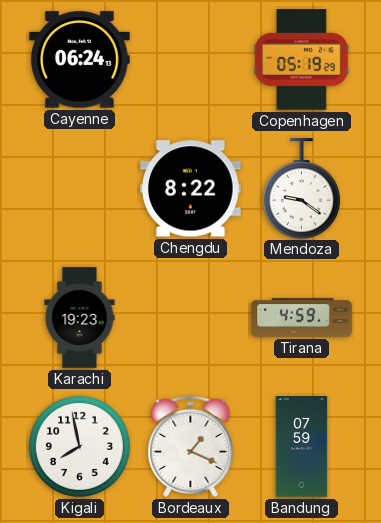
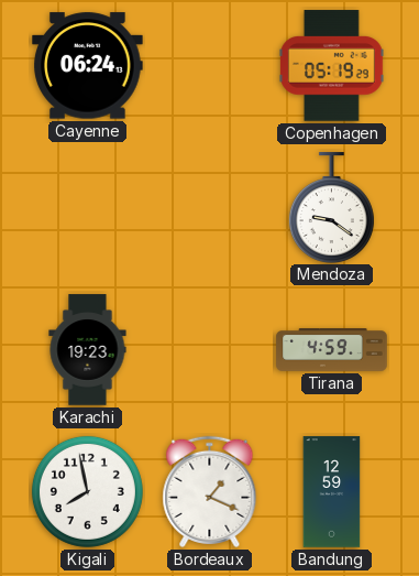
Chengdu: 8:22 -> none (191, 189)
Bandung: 07:59 -> 12:59 (332, 492)
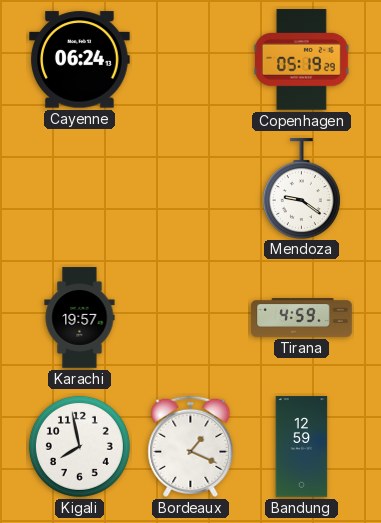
Karachi: 19:23 -> 19:57 (80, 318)
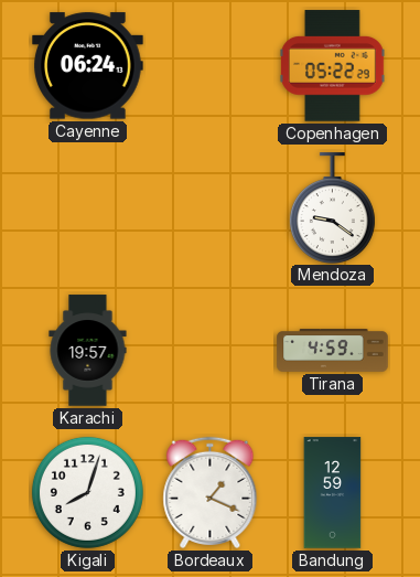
Copenhagen: 05:19 -> 05:22 (332, 66)
Kigali: 7:58 -> 8:03 (87, 492)
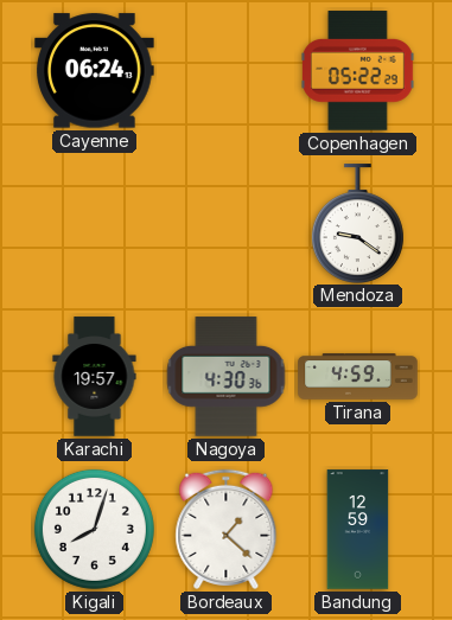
Nagoya: none -> 4:30 (227, 377)
Bordeaux: 1:19 -> 1:22 (227, 529)
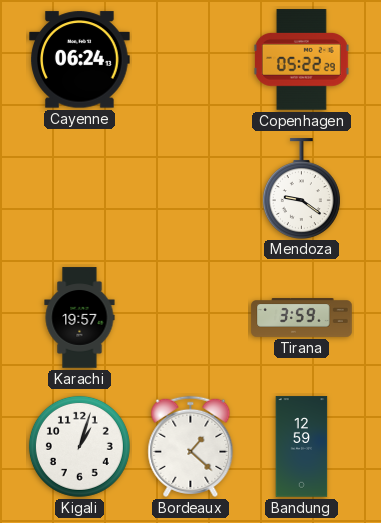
Nagoya: 4:30 -> none (227, 377)
Tirana: 4:59 -> 3:59 (302, 318)
Kigali: 8:03 -> 1:03 (79, 446)
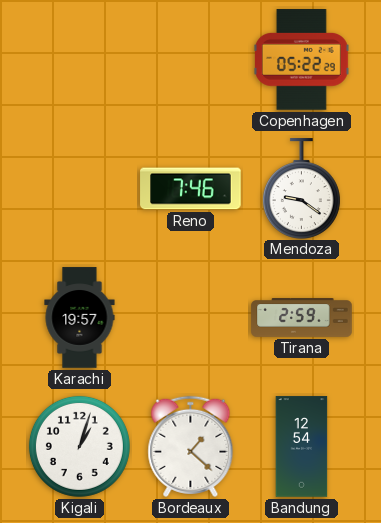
Cayenne: 06:24 -> none (80, 60)
Reno: none -> 7:46 (191, 189)
Tirana: 3:59 -> 2:59 (302, 318)
Bandung: 12:59 -> 12:54 (302, 447)
